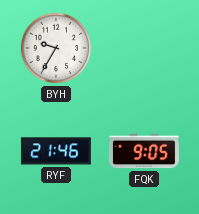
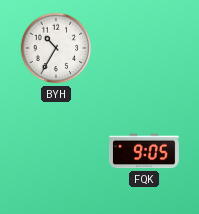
BYH: 9:35 -> 10:35 (56, 48)
RYF: 21:46 -> none (56, 151)
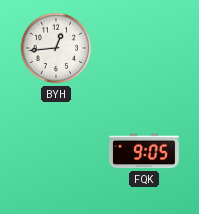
BYH: 10:35 -> 12:44 (56, 48)
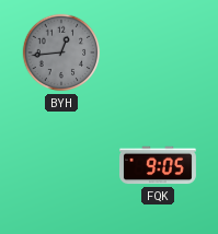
BYH dial: white -> grey (61, 52)
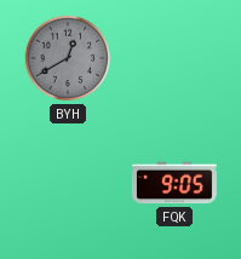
BYH: 12:44 -> 12:40 (68, 58)
